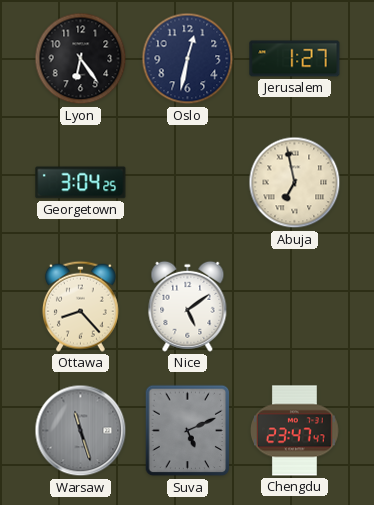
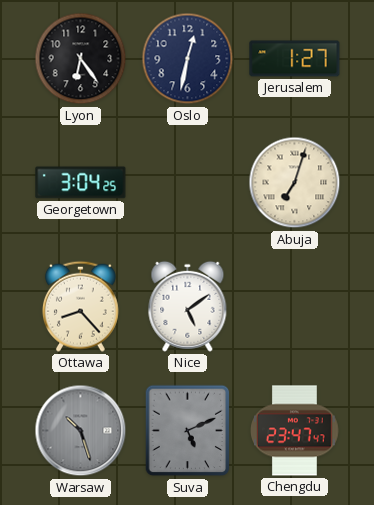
Abuja: 6:58 -> 7:03 (295, 183)
Warsaw: 11:27 -> 10:27 (81, 431)
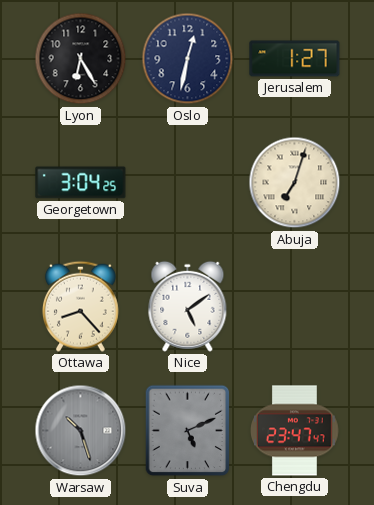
Lyon: 6:24 -> 6:25 (81, 59)
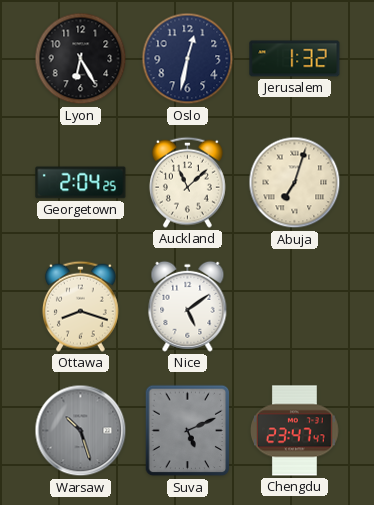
Jerusalem: 1:27 -> 1:32 (295, 59)
Georgetown: 3:04 -> 2:04 (81, 183)
Auckland: none -> 11:08 (187, 182)
Ottawa: 8:23 -> 8:18 (80, 306)
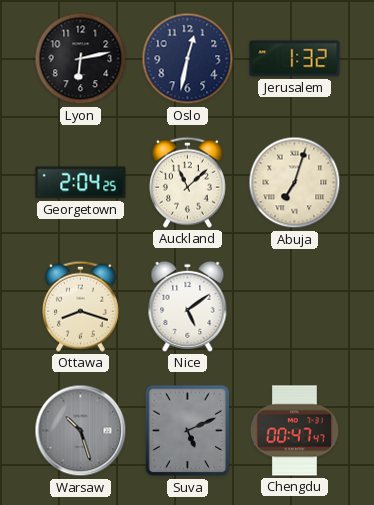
Lyon: 6:25 -> 6:13 (81, 59)
Chengdu: 23:47 -> 00:47 (295, 431)
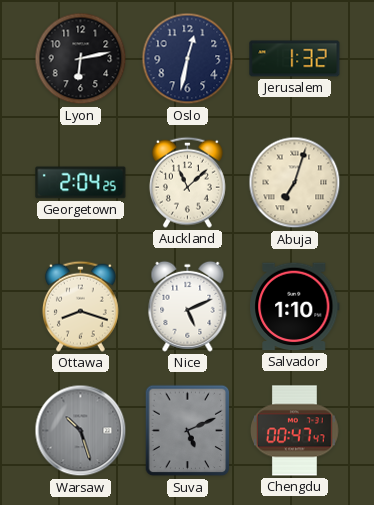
Nice: 5:09 -> 5:11 (188, 306)
Salvador: none -> 1:10 (295, 307)
